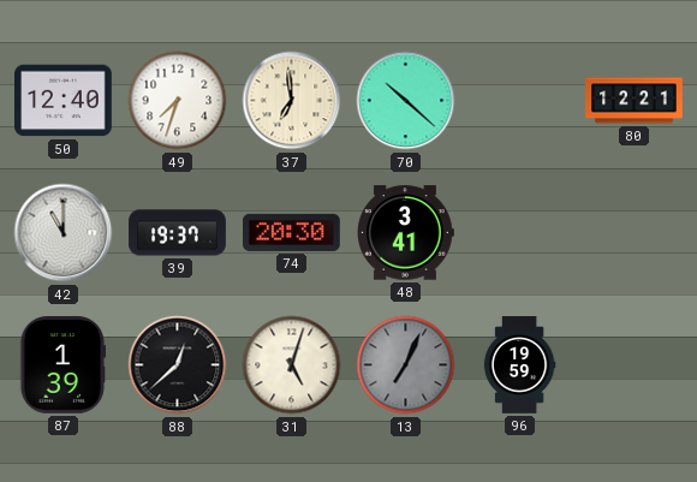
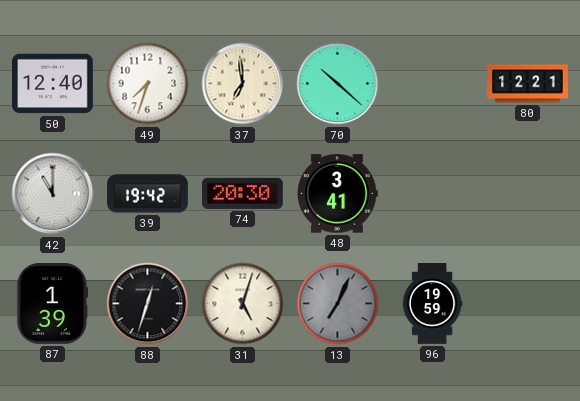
39: 19:37 -> 19:42 (148, 194)
88: 12:38 -> 12:33 (148, 304)
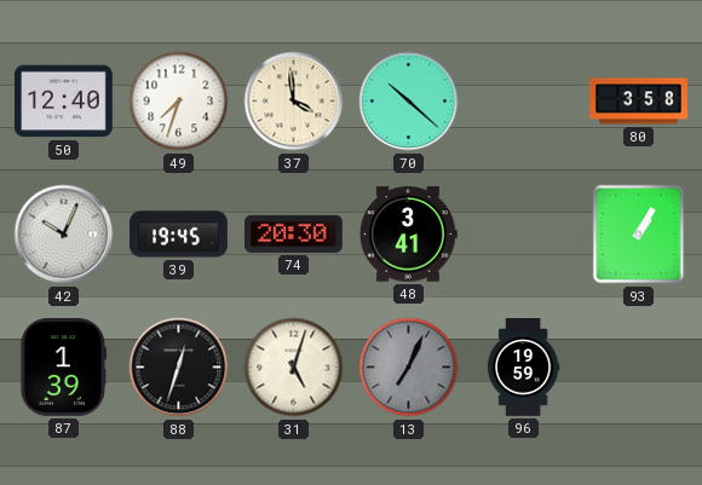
37: 6:59 -> 3:59 (294, 102)
80: 12:21 -> 3:58 (639, 102)
42: 11:00 -> 10:04 (64, 235)
39: 19:42 -> 19:45 (179, 235)
93: none -> 1:05 (639, 235)
